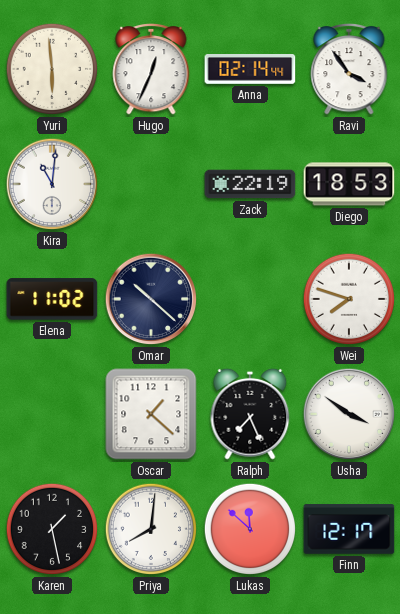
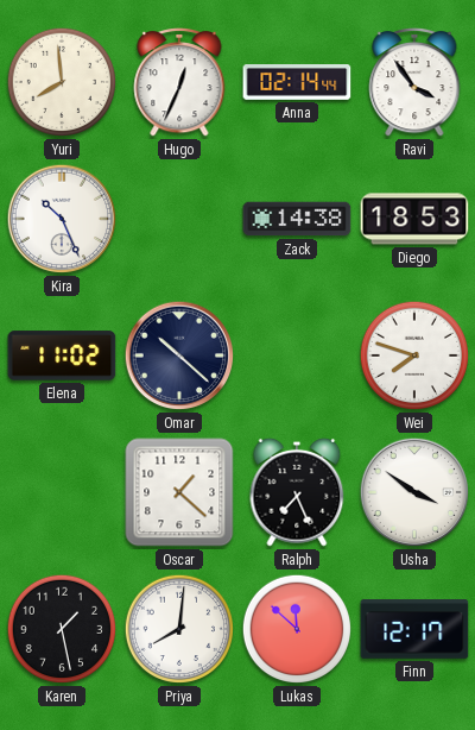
Yuri: 5:59 -> 7:59 (62, 82)
Kira: 11:01 -> 10:26 (62, 219)
Zack: 22:19 -> 14:38 (297, 219)
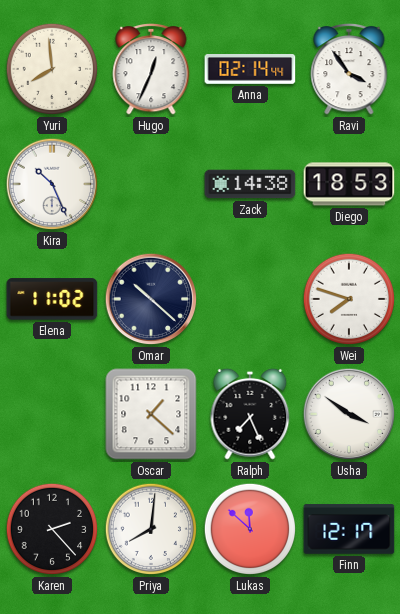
Karen: 1:28 -> 2:23 (52, 529)
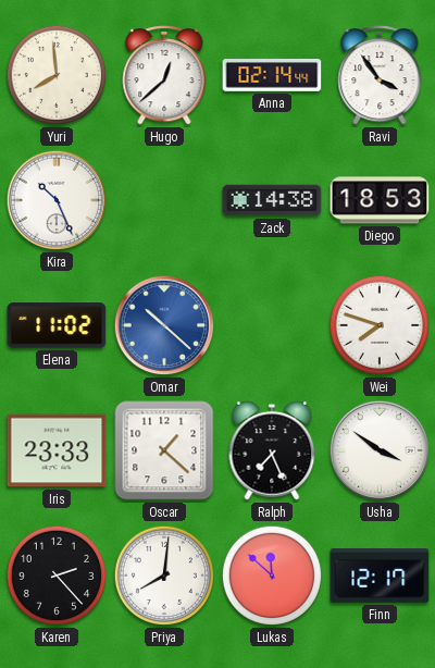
Hugo: 12:34 -> 12:38 (164, 76)
Omar dial: navy -> blue (164, 325)
Iris: none -> 23:33 (57, 450)
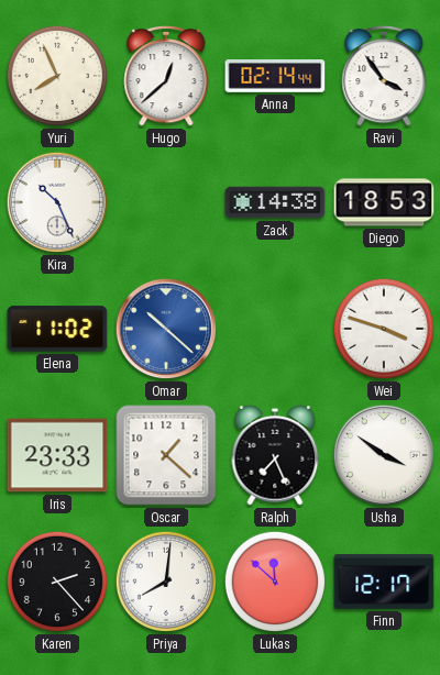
Yuri: 7:59 -> 7:56 (57, 76)
Wei: 7:48 -> 3:48 (384, 329)
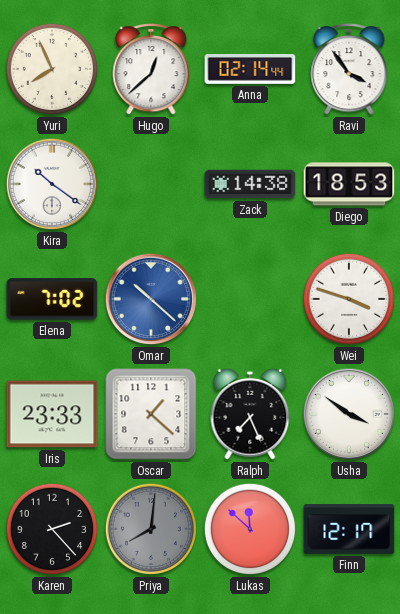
Kira: 10:26 -> 10:21 (52, 184)
Elena: 11:02 -> 7:02 (52, 299)
Priya dial: white -> grey (151, 529)
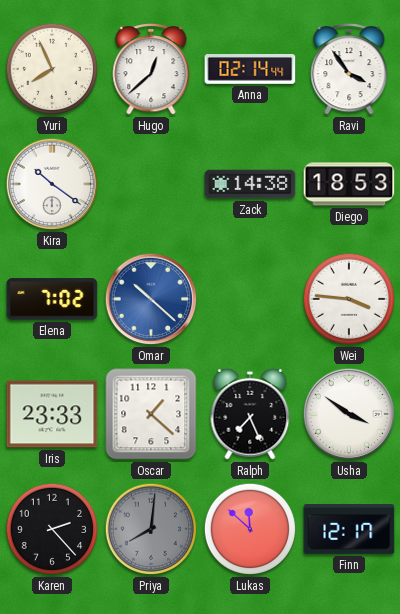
Wei: 3:48 -> 3:46 (349, 299)
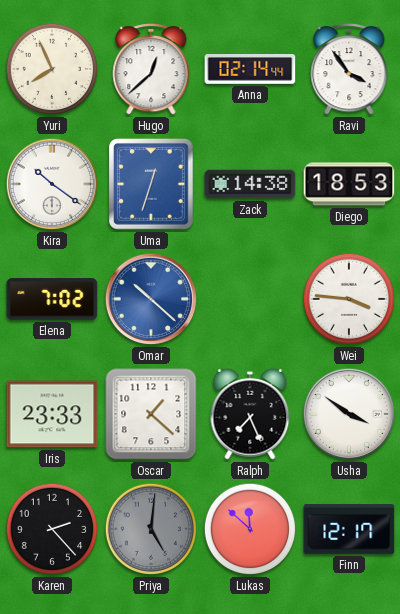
Uma: none -> 12:33 (152, 184)
Priya: 8:01 -> 5:01 (151, 529)
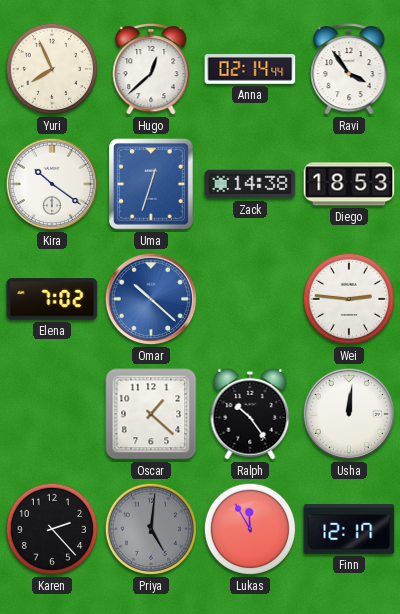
Wei: 3:46 -> 2:46 (349, 299)
Iris: 23:33 -> none (52, 414)
Ralph: 7:26 -> 10:24 (250, 414)
Usha: 3:51 -> 12:01 (349, 414)
Lukas: 11:52 -> 11:55 (250, 529)
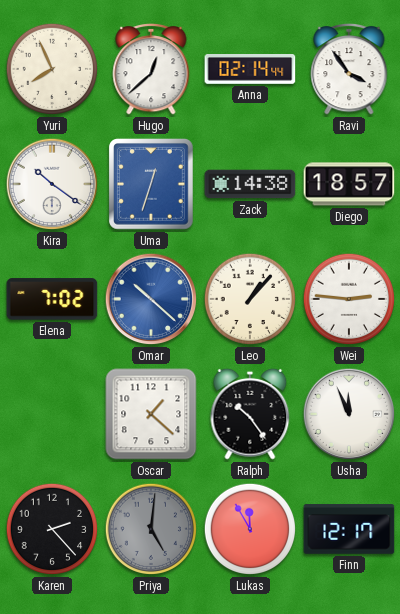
Diego: 18:53 -> 18:57 (349, 184)
Leo: none -> 1:07 (250, 299)
Usha: 12:01 -> 11:56 (349, 414)
